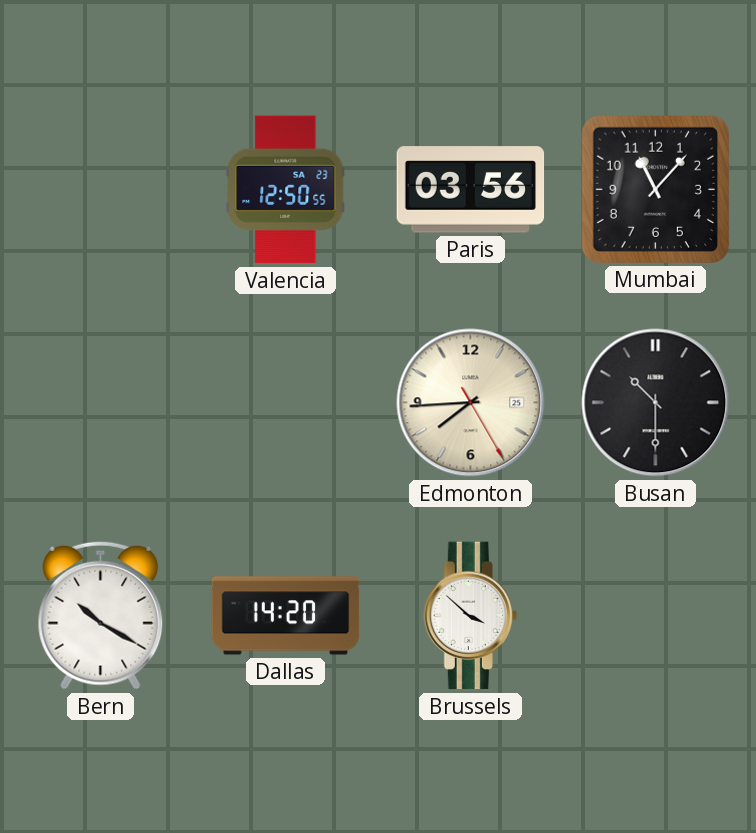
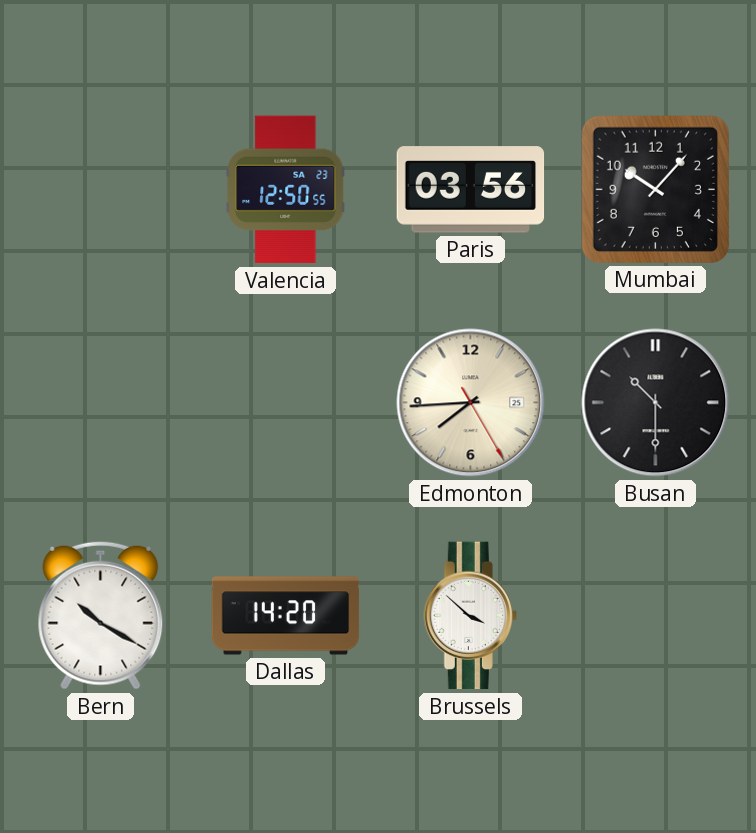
Mumbai: 11:07 -> 10:07 (655, 189)
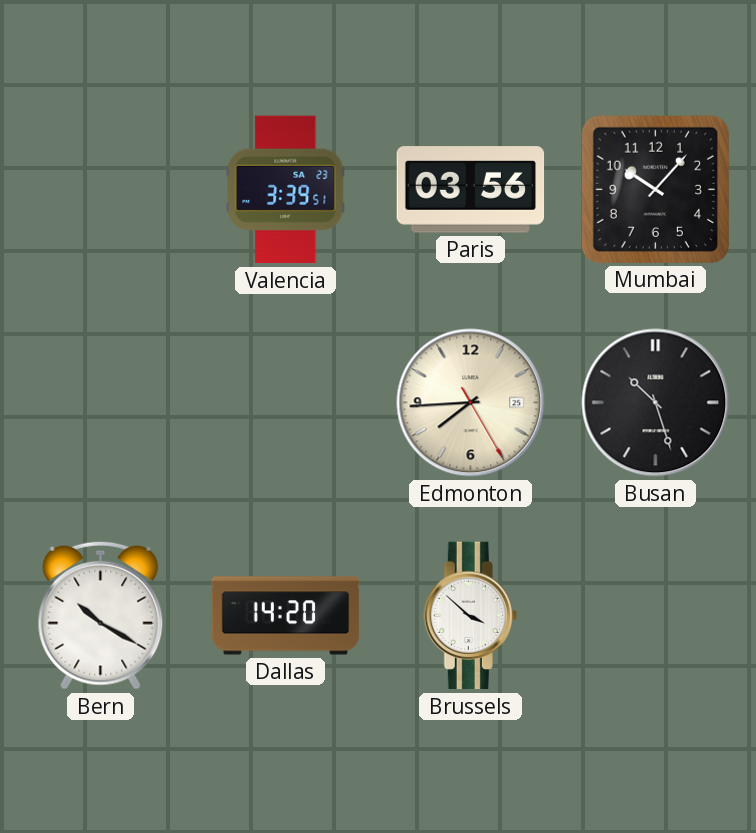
Valencia: 12:50 -> 3:39 (285, 190)
Busan: 10:30 -> 10:27 (656, 403)
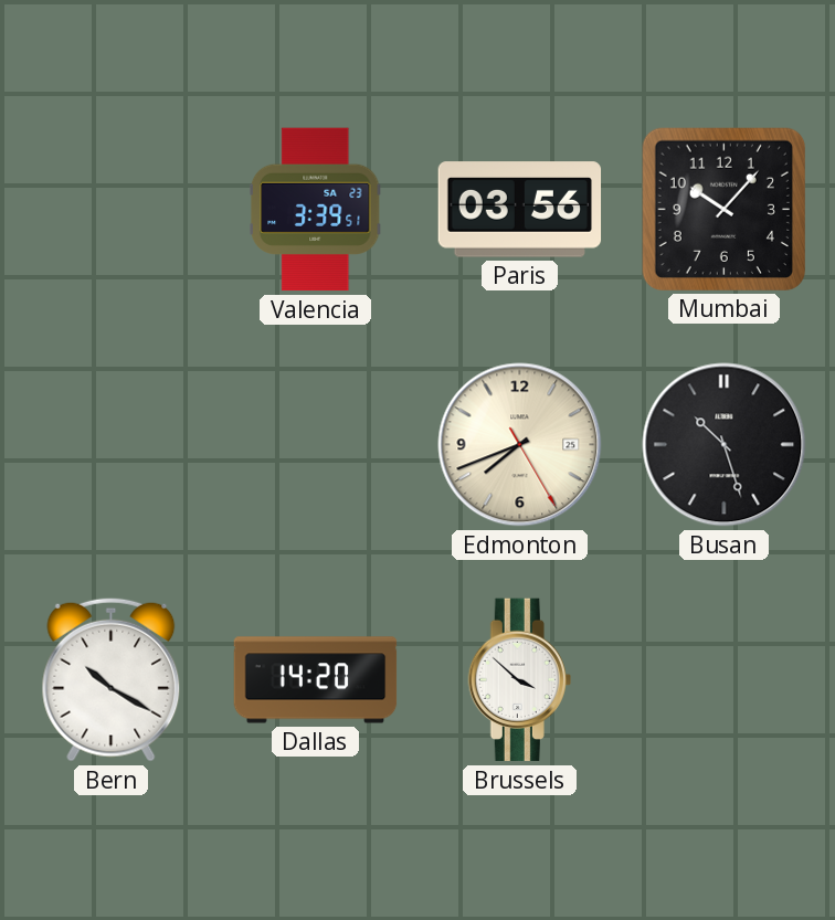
Edmonton: 7:44 -> 7:41 (520, 445)
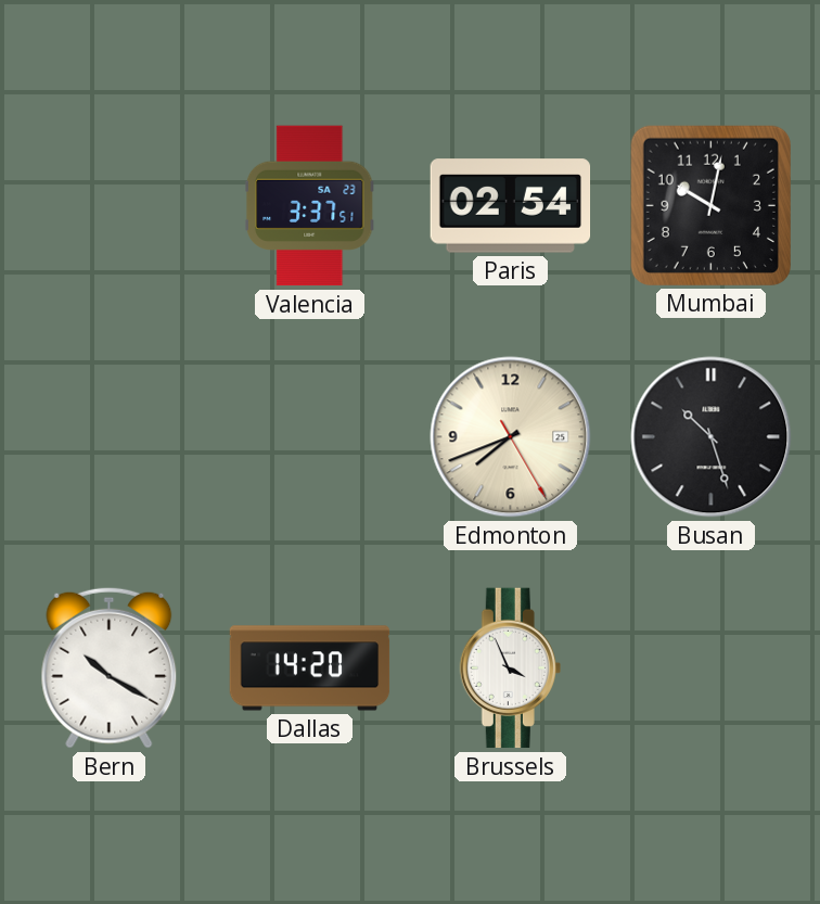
Valencia: 3:39 -> 3:37 (309, 206)
Paris: 03:56 -> 02:54 (511, 206)
Mumbai: 10:07 -> 10:02 (710, 205)
Brussels: 3:52 -> 3:56 (510, 669)
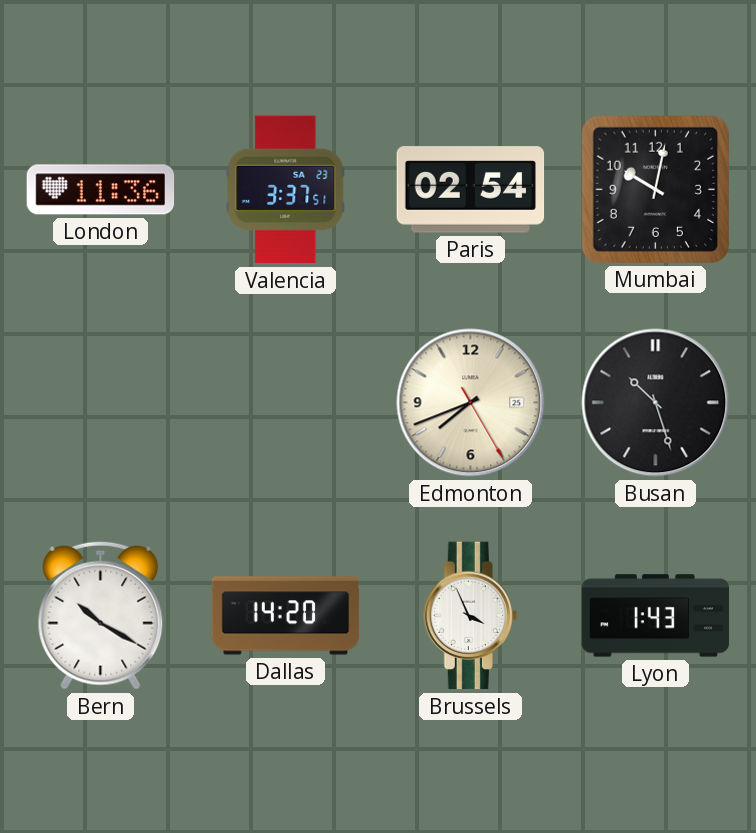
London: none -> 11:36 (101, 190)
Lyon: none -> 1:43 (656, 616)
